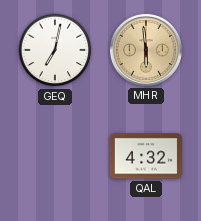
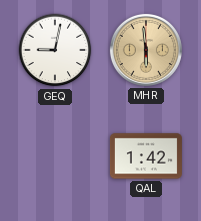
GEQ: 7:02 -> 9:02 (55, 50)
QAL: 4:32 -> 1:42 (146, 156)
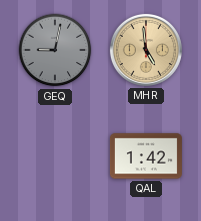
GEQ dial: white -> grey (55, 50)
MHR: 5:59 -> 4:59 (146, 50)
